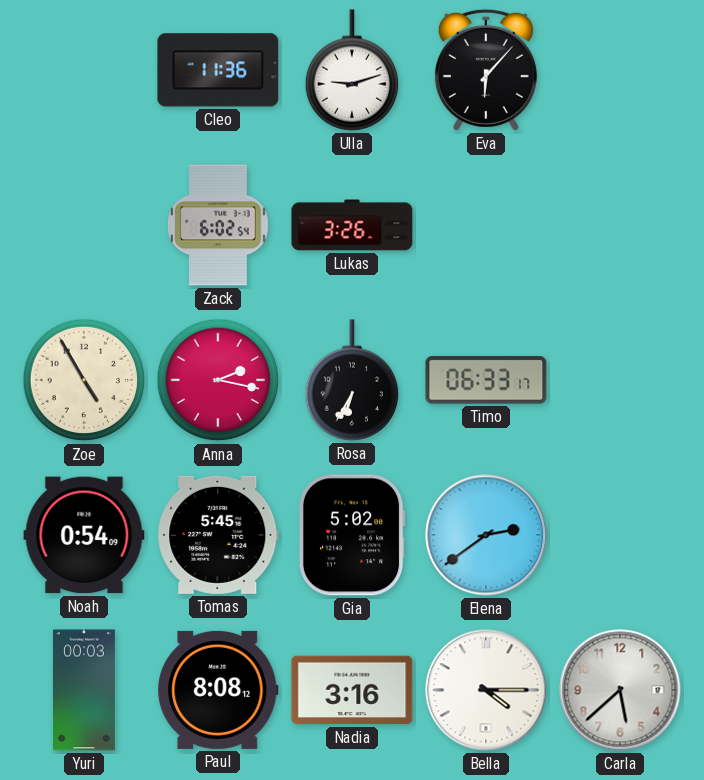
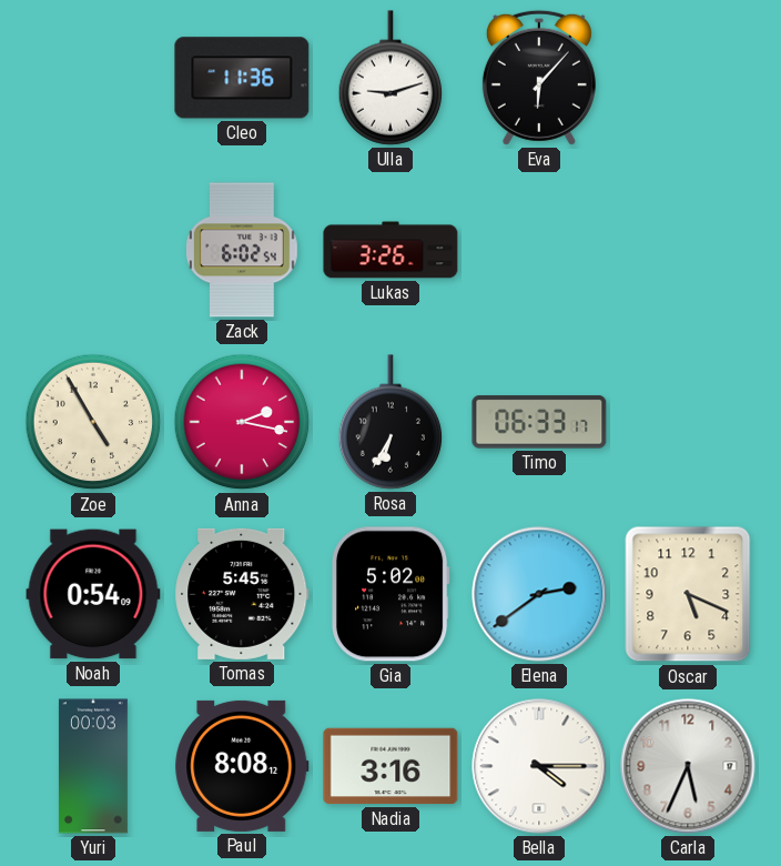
Oscar: none -> 5:19 (688, 594)
Carla: 5:38 -> 5:34 (688, 766)
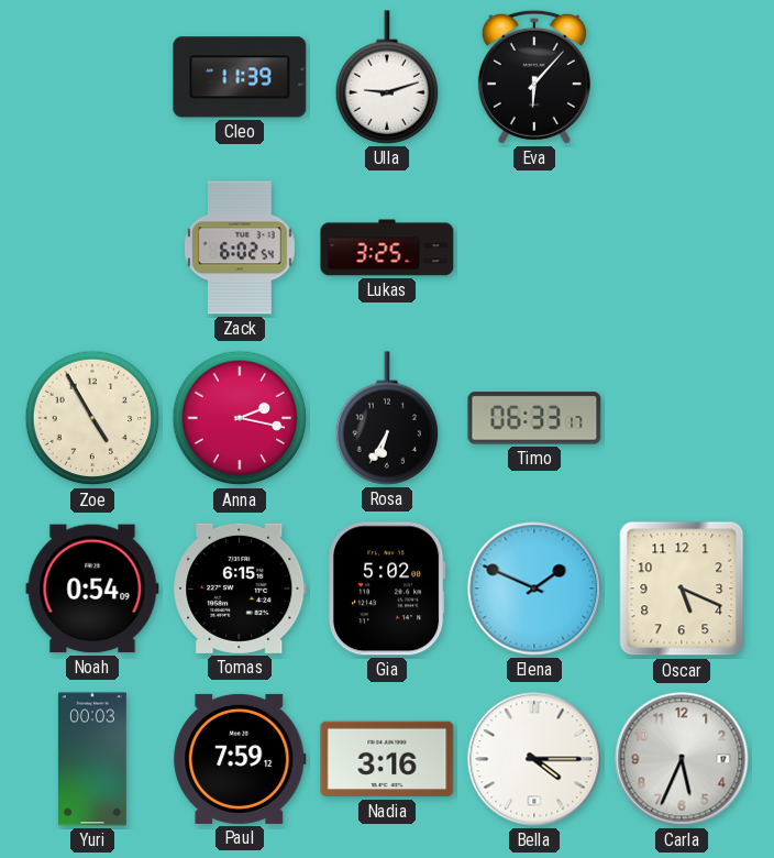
Cleo: 11:36 -> 11:39 (240, 77)
Lukas: 3:26 -> 3:25 (387, 248)
Tomas: 5:45 -> 6:15 (240, 588)
Elena: 2:39 -> 1:49 (534, 588)
Paul: 8:08 -> 7:59 (240, 759)
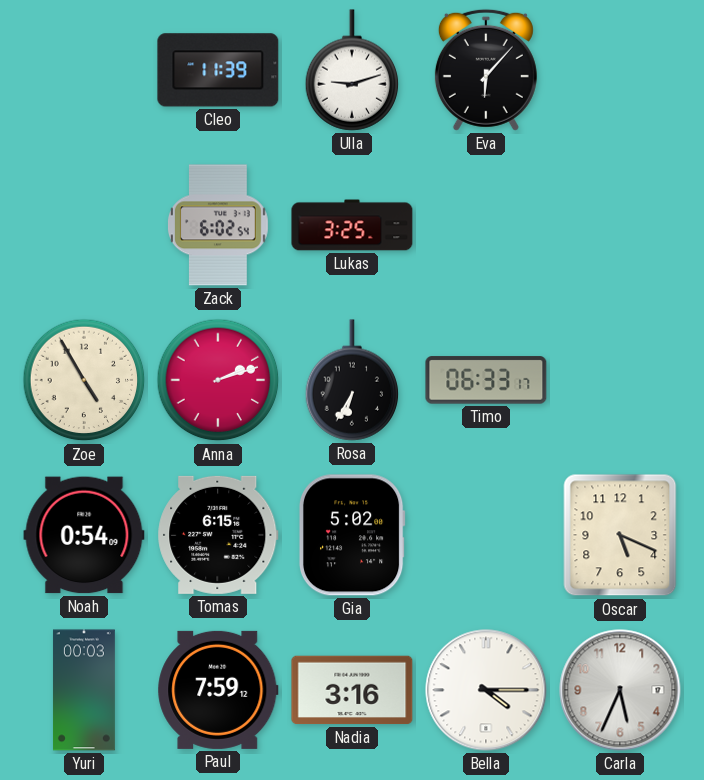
Anna: 2:17 -> 2:12 (218, 380)
Elena: 1:49 -> none (534, 588)
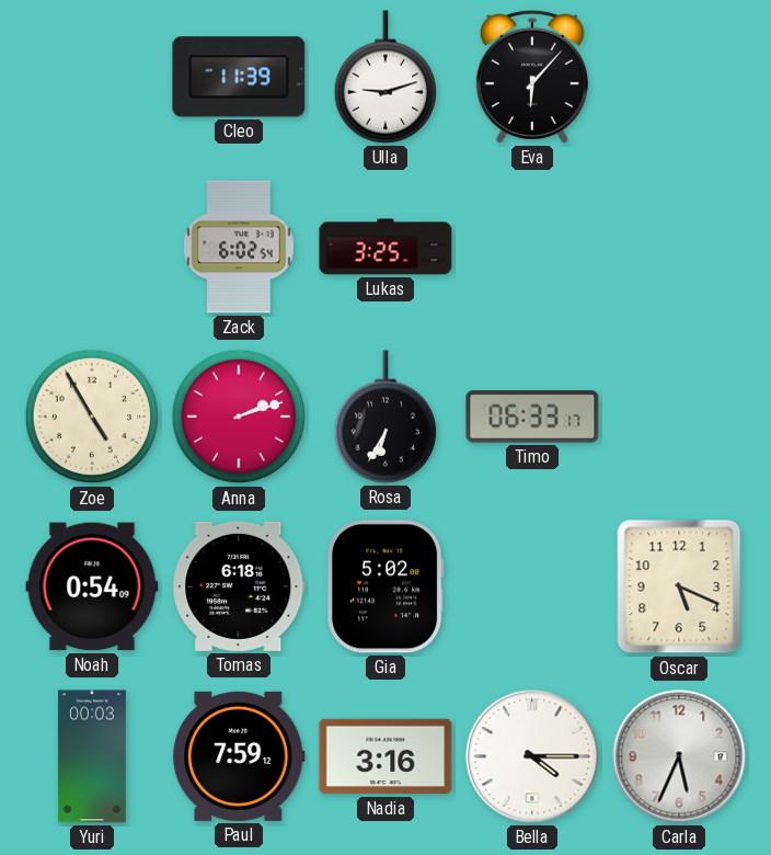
Tomas: 6:15 -> 6:18 (239, 586)
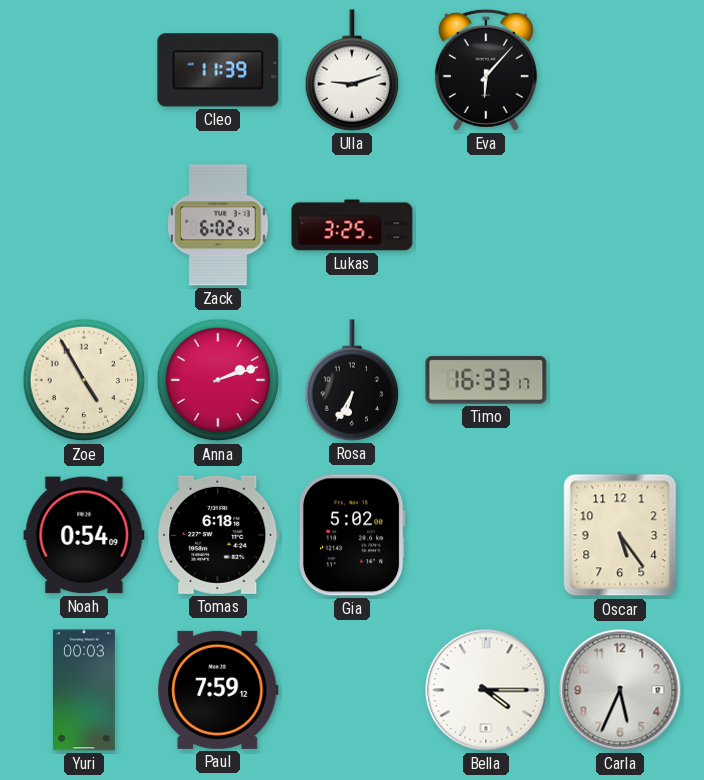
Timo: 06:33 -> 16:33 (486, 380)
Oscar: 5:19 -> 5:24 (620, 535)
Nadia: 3:16 -> none (385, 756)
